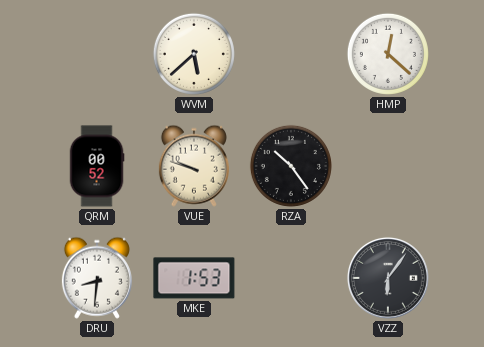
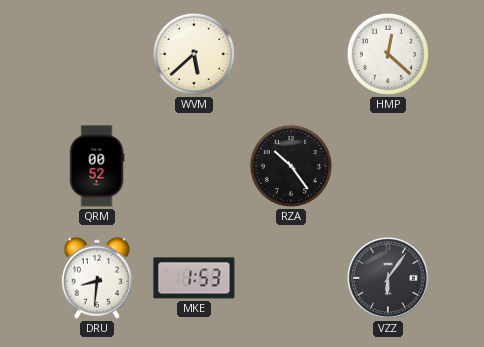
VUE: 9:48 -> none (194, 166)
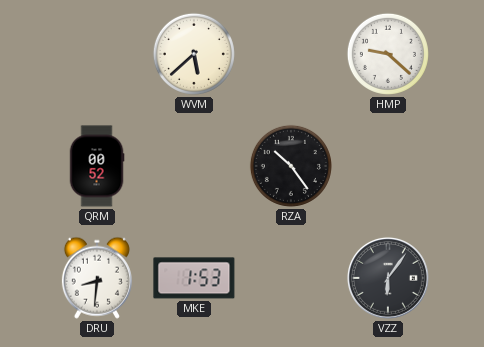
HMP: 12:22 -> 9:22 (388, 54)
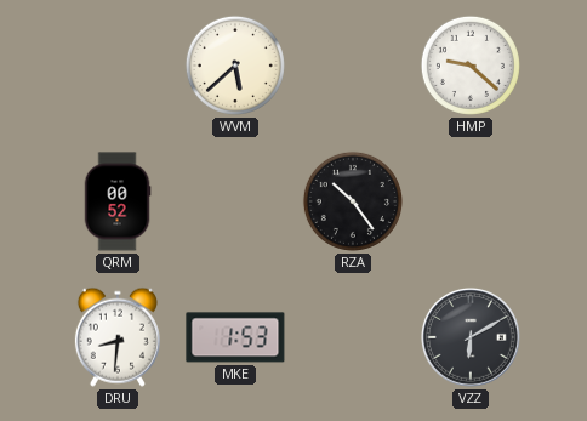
VZZ: 6:06 -> 6:10 (471, 337)
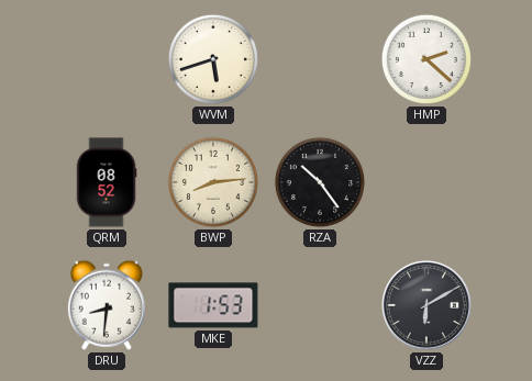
WVM: 5:38 -> 5:42 (213, 59)
HMP: 9:22 -> 2:22 (426, 59)
QRM: 00:52 -> 08:52 (107, 182)
BWP: none -> 8:14 (213, 182)
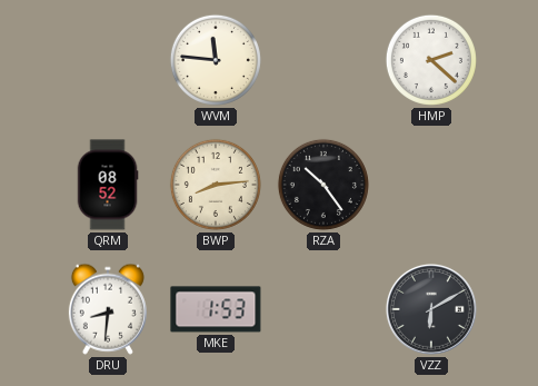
WVM: 5:42 -> 11:46 (216, 60)
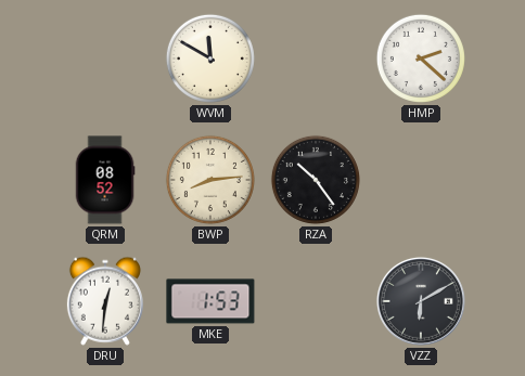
WVM: 11:46 -> 11:50 (210, 59)
DRU: 8:31 -> 12:31 (105, 301)
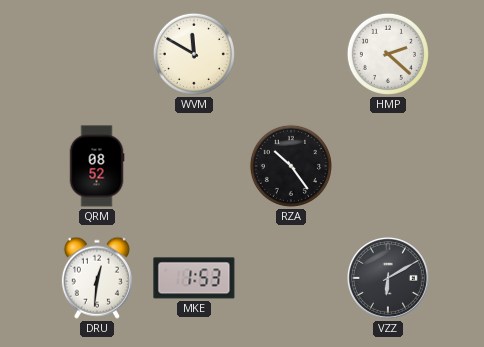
BWP: 8:14 -> none (210, 180)
